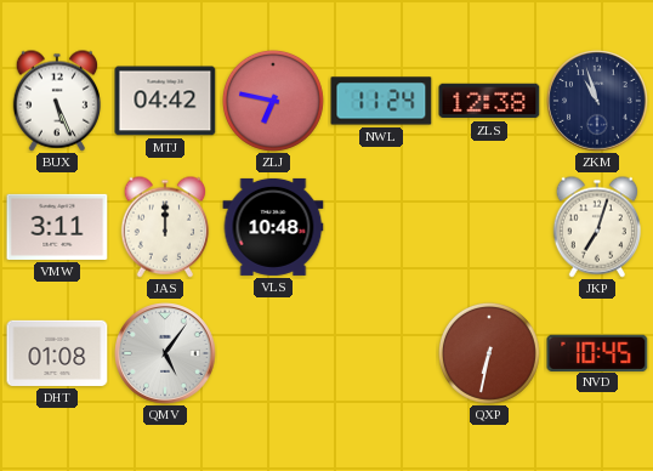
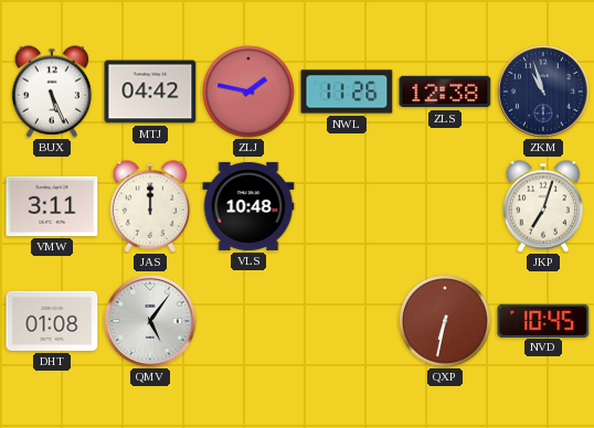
ZLJ: 6:47 -> 1:47 (248, 92)
NWL: 11:24 -> 11:26 (347, 92)
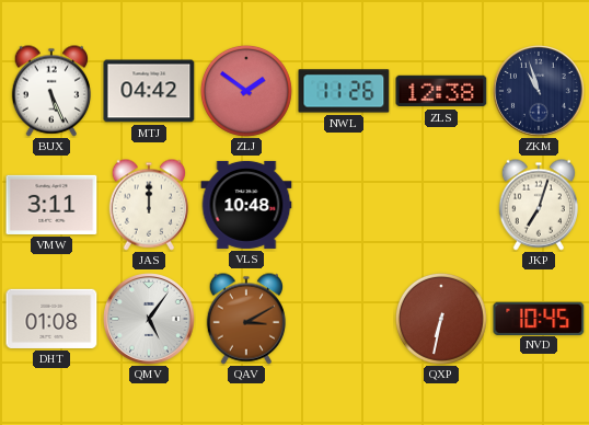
ZLJ: 1:47 -> 1:51 (246, 91)
QAV: none -> 3:10 (246, 319)
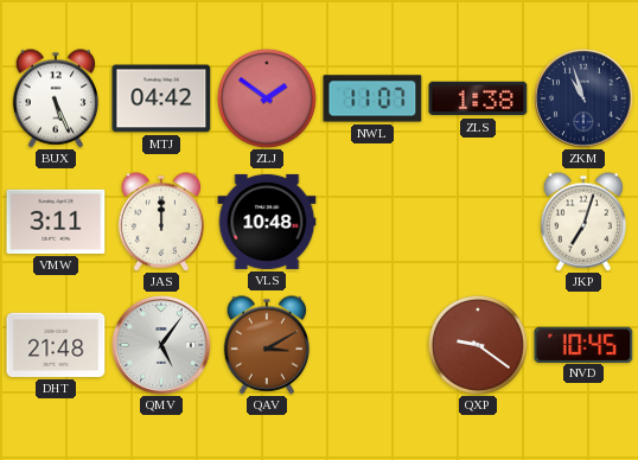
NWL: 11:26 -> 11:07 (372, 98)
ZLS: 12:38 -> 1:38 (478, 98)
DHT: 01:08 -> 21:48 (56, 345)
QXP: 6:32 -> 9:21 (478, 345)
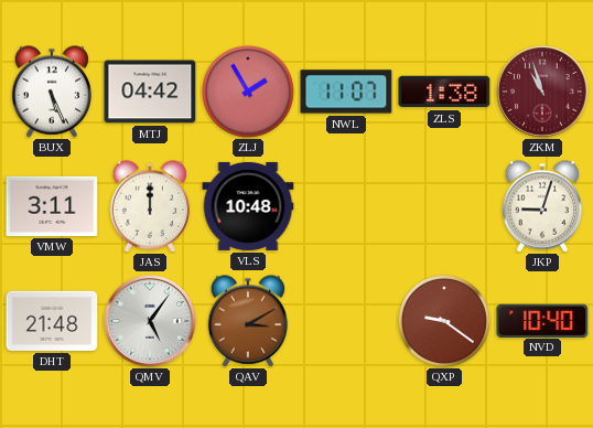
ZLJ: 1:51 -> 1:55 (248, 92)
ZKM dial: navy -> burgundy (542, 92)
JKP: 7:03 -> 9:03 (542, 206)
NVD: 10:45 -> 10:40 (542, 320)
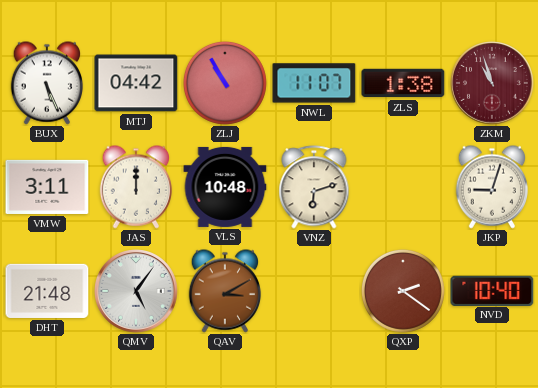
ZLJ: 1:55 -> 10:55 (225, 83)
VNZ: none -> 6:12 (314, 187)
QXP: 9:21 -> 2:21 (403, 291)
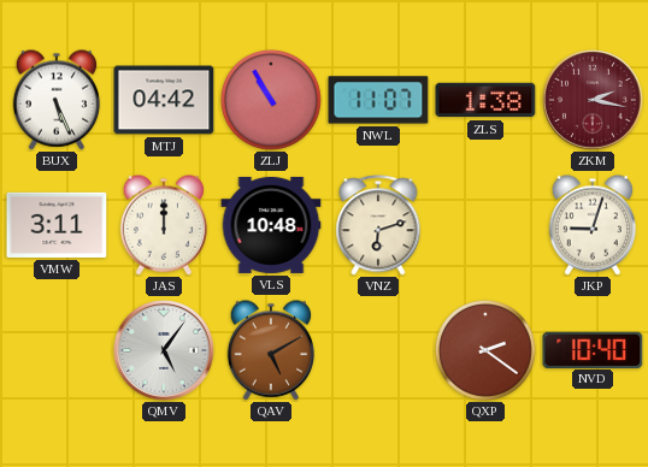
ZKM: 10:57 -> 2:17 (593, 100)
DHT: 21:48 -> none (47, 291)
QAV: 3:10 -> 5:10 (271, 350)
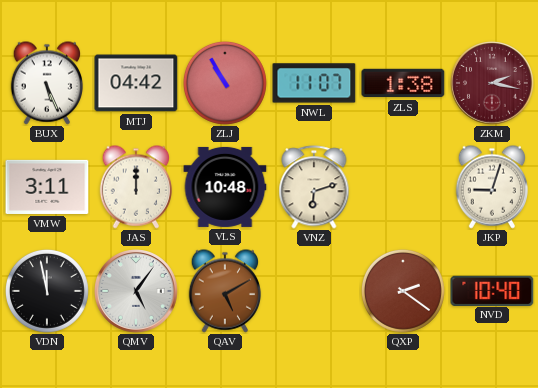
VDN: none -> 11:58 (47, 291)
